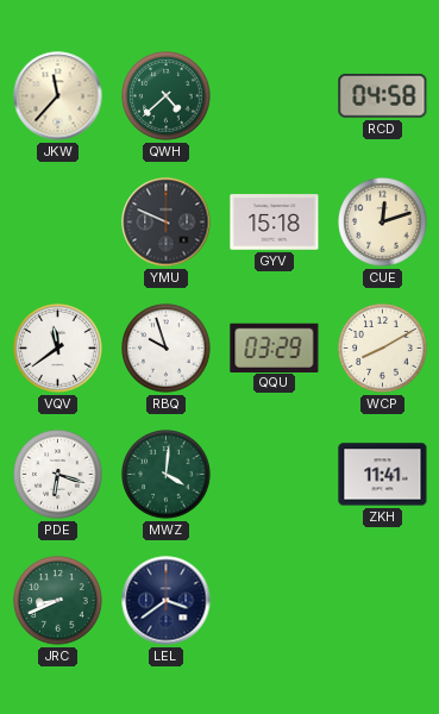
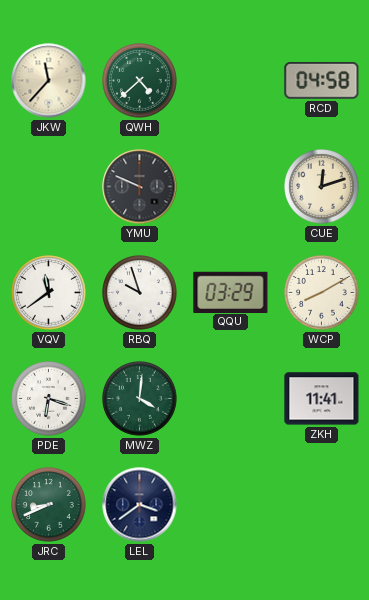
GYV: 15:18 -> none (275, 223)
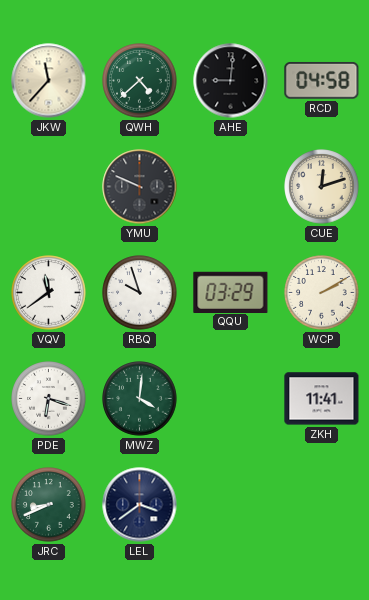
AHE: none -> 9:01 (231, 81)
WCP: 8:10 -> 2:10 (322, 293)
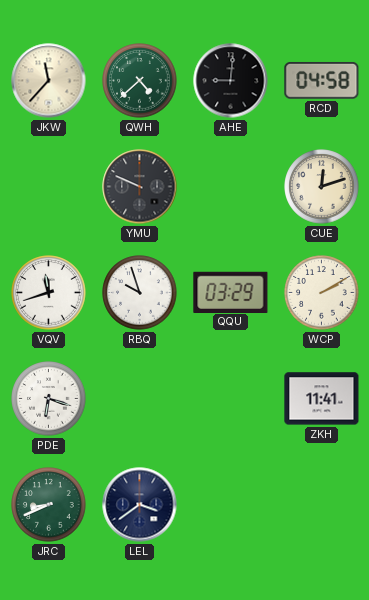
VQV: 11:39 -> 11:42 (49, 293)
MWZ: 4:01 -> none (140, 399)
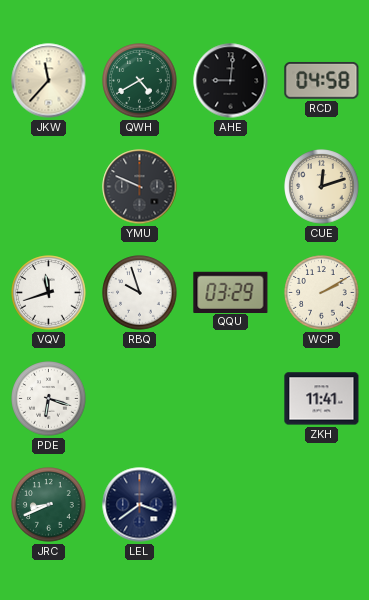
QWH: 4:38 -> 4:40 (140, 81)
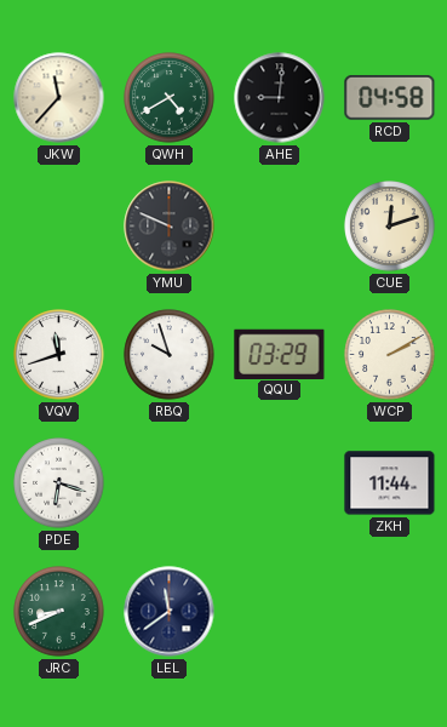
ZKH: 11:41 -> 11:44 (390, 483)
LEL: 3:39 -> 11:39 (170, 612)
